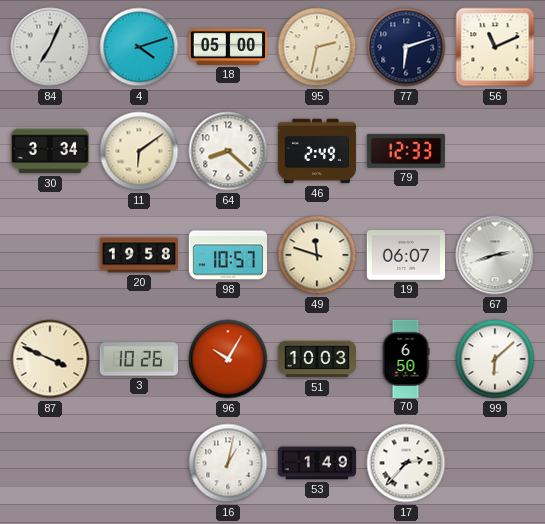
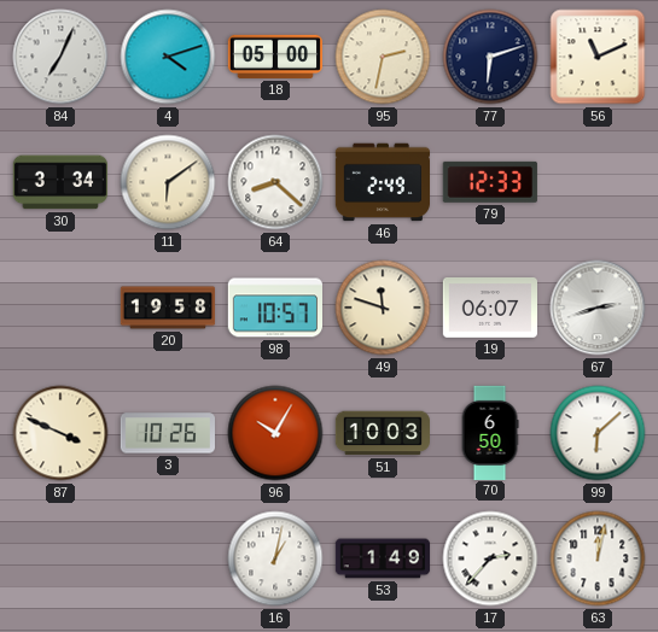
63: none -> 12:02 (598, 558)
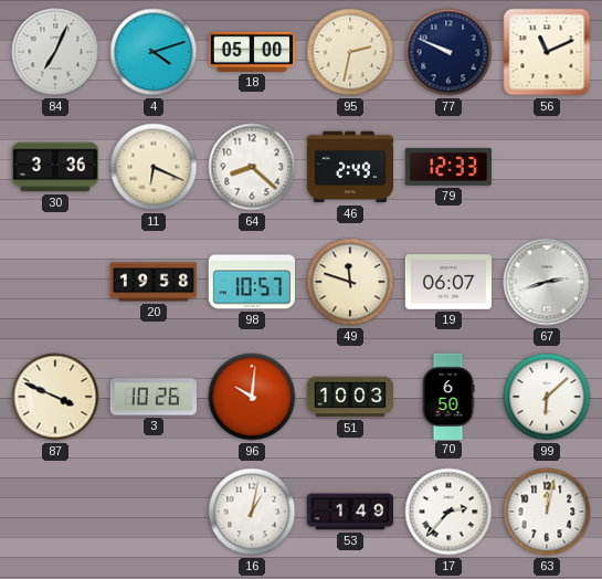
77: 6:12 -> 9:49 (448, 52)
30: 3:34 -> 3:36 (54, 167)
11: 6:09 -> 6:19 (154, 167)
96: 10:05 -> 10:01 (252, 397)
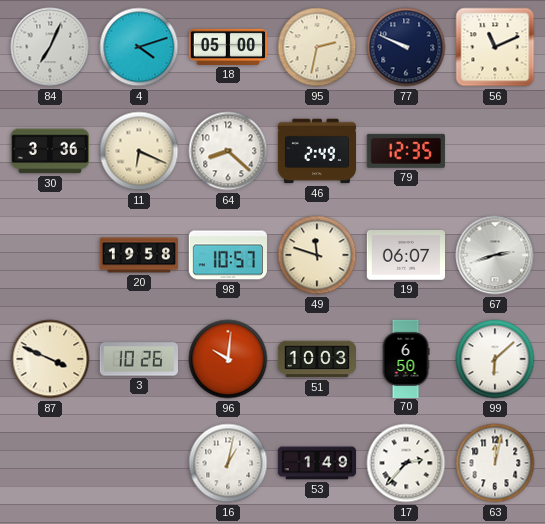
79: 12:33 -> 12:35 (406, 151)
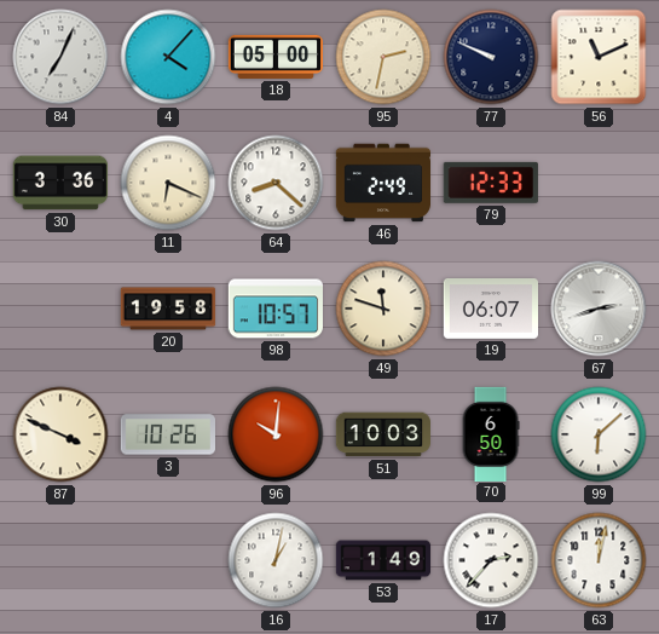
4: 4:12 -> 4:07 (168, 57)
79: 12:35 -> 12:33 (491, 183)
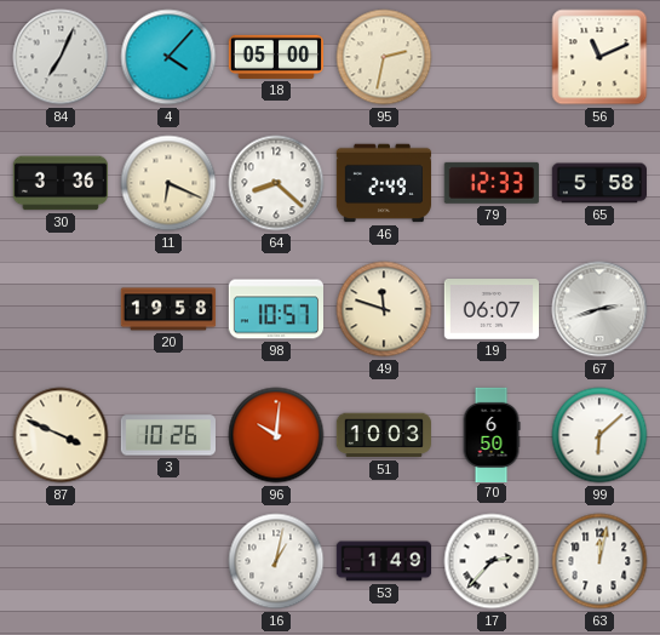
77: 9:49 -> none (491, 57)
65: none -> 5:58 (598, 183)
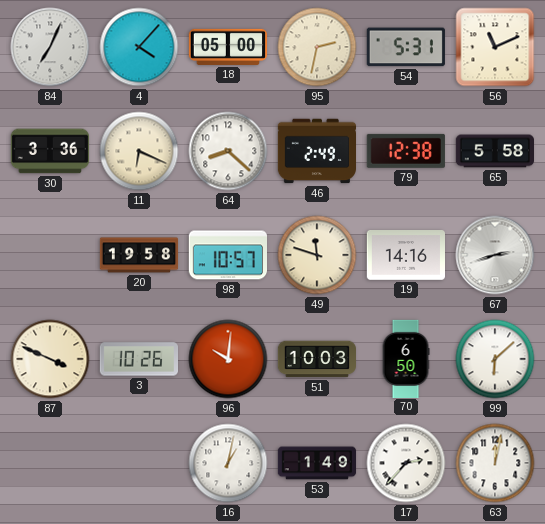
54: none -> 5:31 (406, 47)
79: 12:33 -> 12:38 (406, 151)
19: 06:07 -> 14:16 (405, 255)
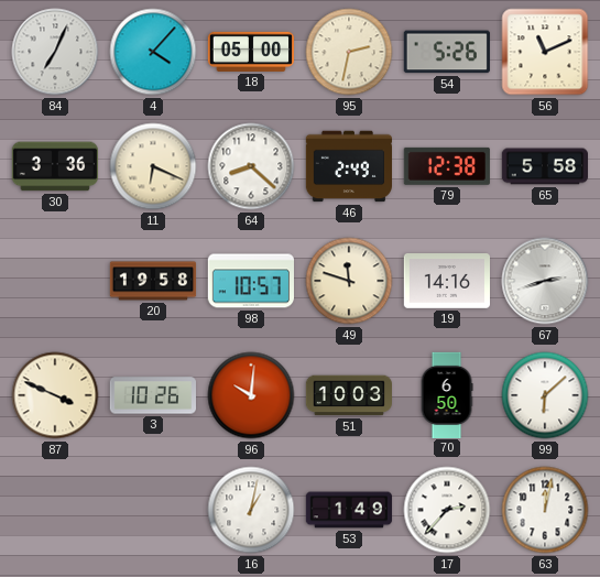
54: 5:31 -> 5:26 (447, 52)
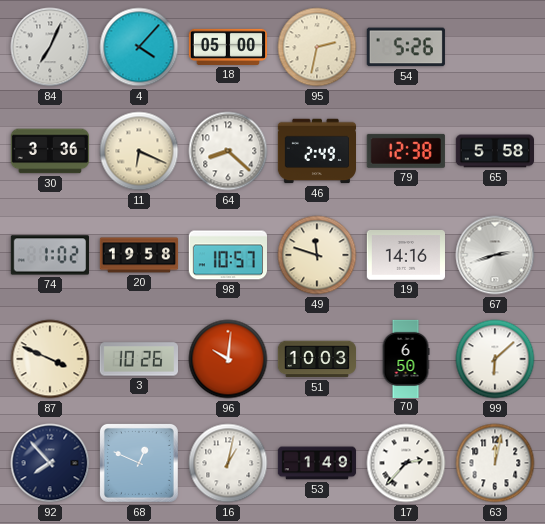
56: 11:11 -> none (545, 52)
74: none -> 1:02 (49, 255)
92: none -> 7:53 (50, 463)
68: none -> 12:49 (139, 463)
